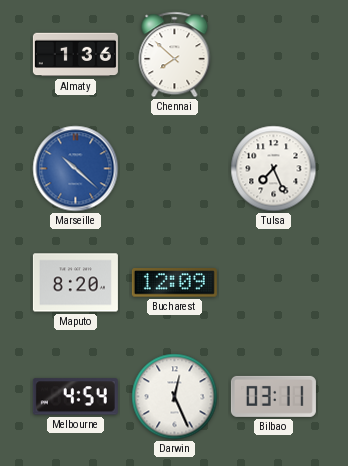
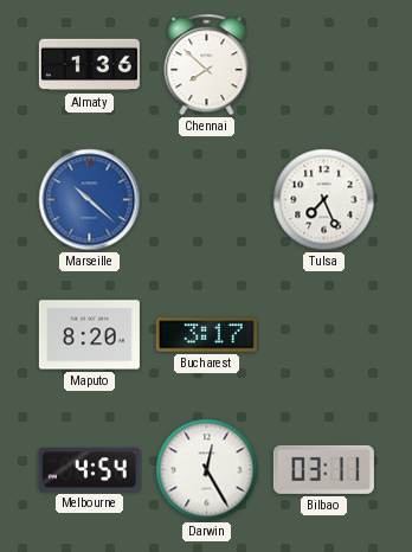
Bucharest: 12:09 -> 3:17 (206, 335)
Darwin: 12:26 -> 12:25 (207, 470)
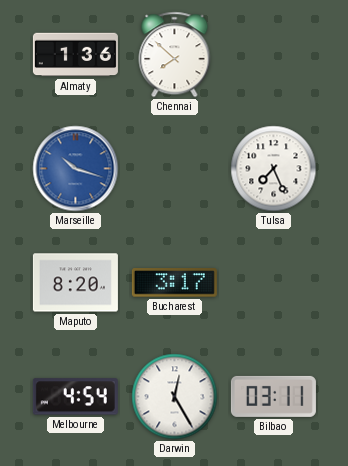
Marseille: 10:22 -> 10:18 (76, 169)
